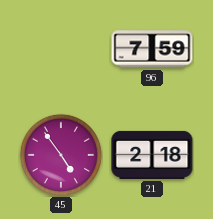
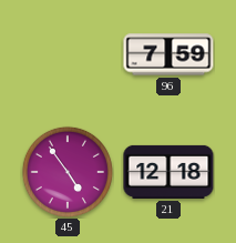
21: 2:18 -> 12:18 (168, 172)
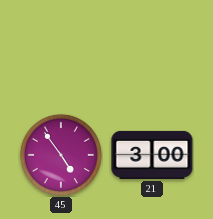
96: 7:59 -> none (168, 54)
21: 12:18 -> 3:00 (152, 155)
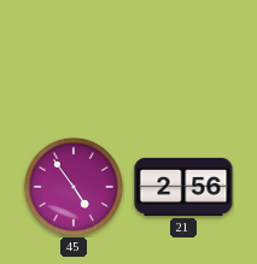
21: 3:00 -> 2:56 (183, 187)
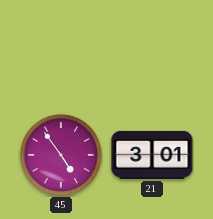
21: 2:56 -> 3:01 (152, 155)
